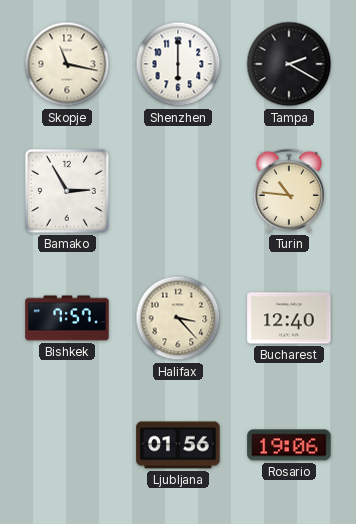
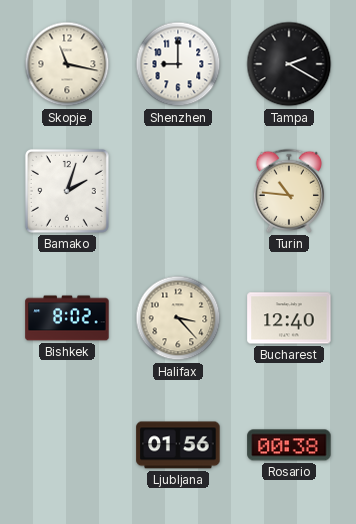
Shenzhen: 6:00 -> 9:00 (178, 64)
Bamako: 2:55 -> 2:03 (67, 191)
Bishkek: 7:57 -> 8:02 (67, 318)
Rosario: 19:06 -> 00:38 (289, 445)
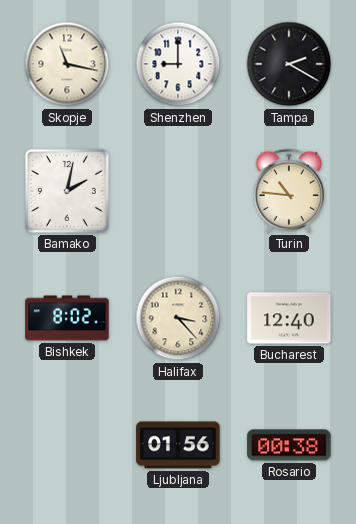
Bamako: 2:03 -> 2:02 (67, 191)
